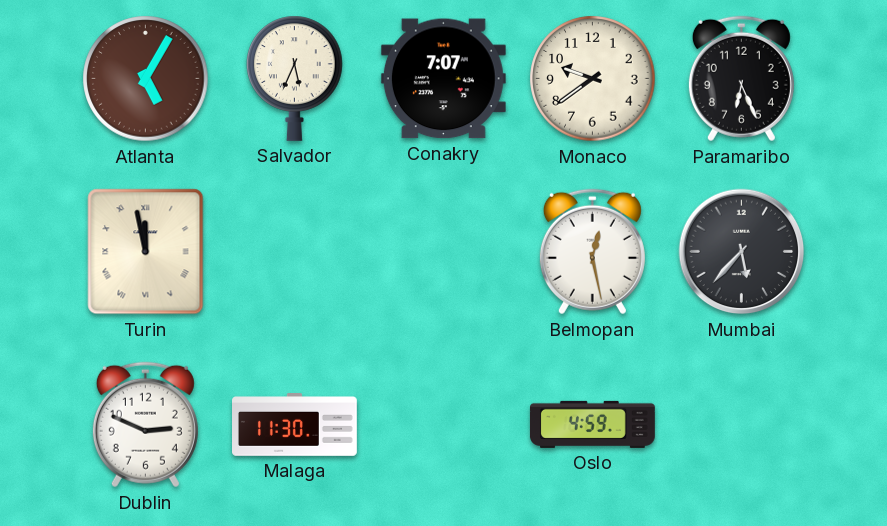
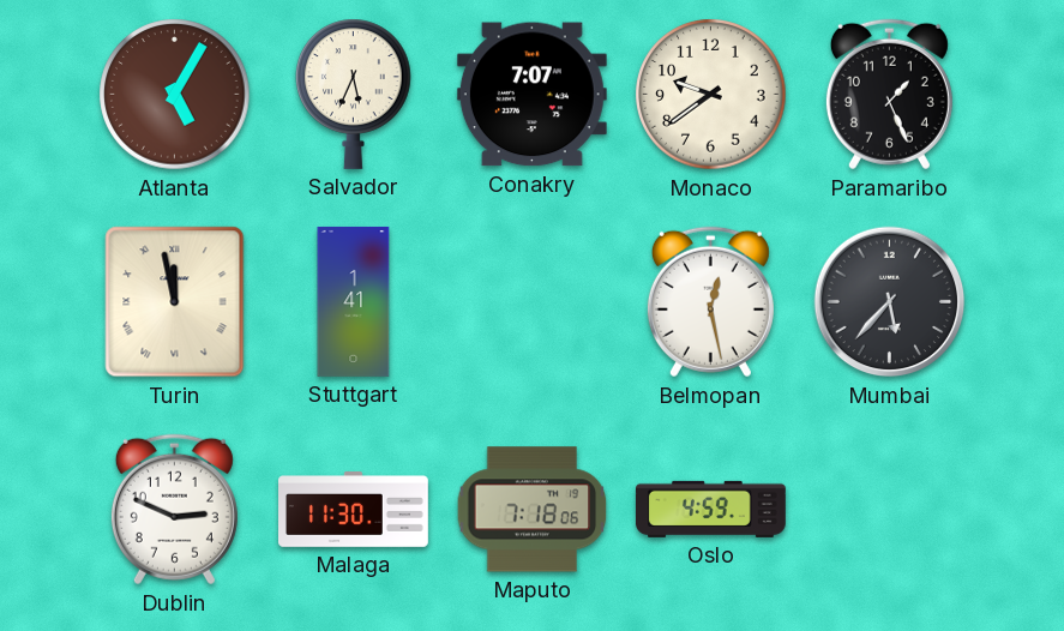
Paramaribo: 6:26 -> 1:26 (889, 95)
Stuttgart: none -> 1:41 (354, 302)
Maputo: none -> 7:18 (533, 510)
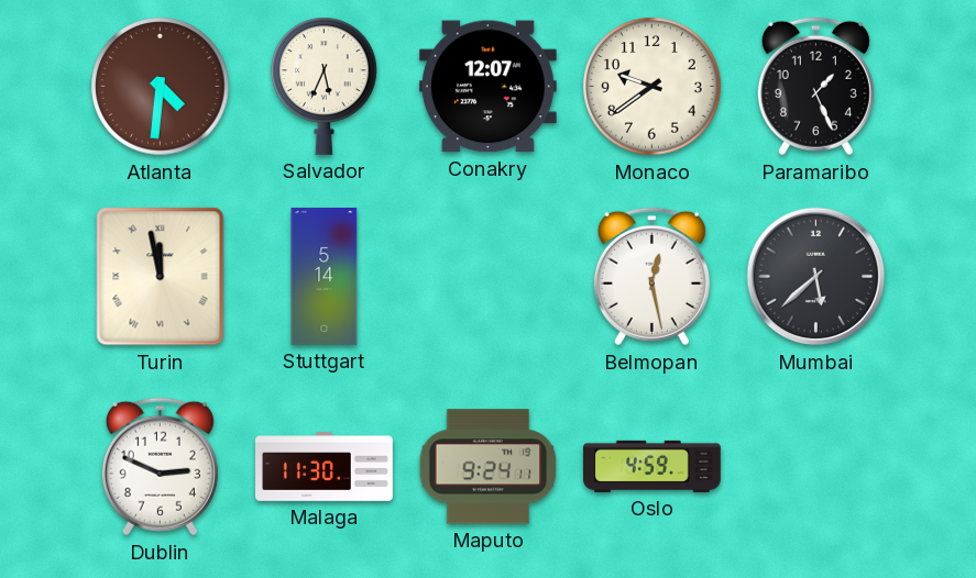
Atlanta: 5:05 -> 4:31 (161, 87)
Conakry: 7:07 -> 12:07 (487, 87)
Stuttgart: 1:41 -> 5:14 (325, 277)
Mumbai: 5:37 -> 5:38 (816, 277)
Maputo: 7:18 -> 9:24 (489, 467)
